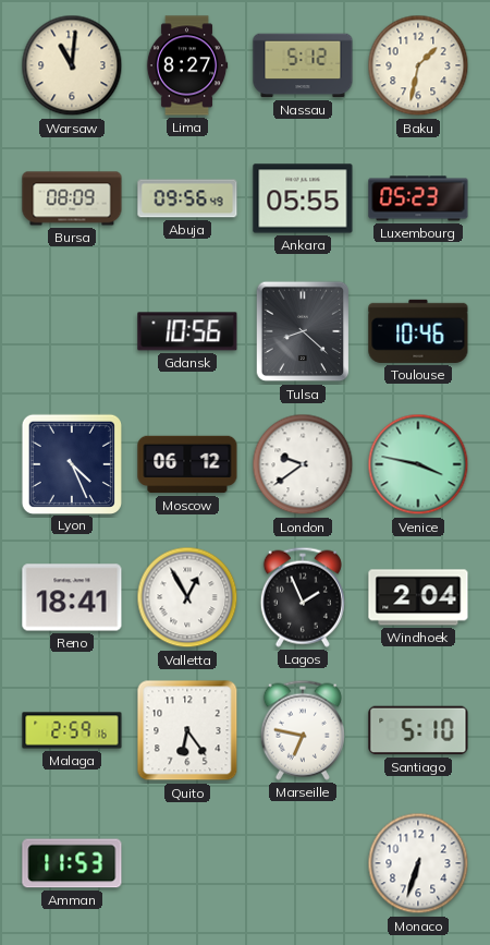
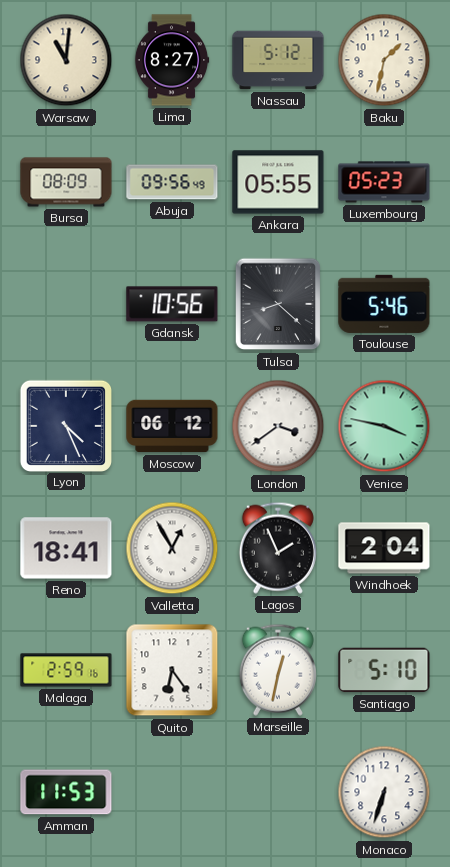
Toulouse: 10:46 -> 5:46 (384, 304)
London: 9:39 -> 3:39 (278, 426)
Marseille: 6:47 -> 12:32 (278, 670)
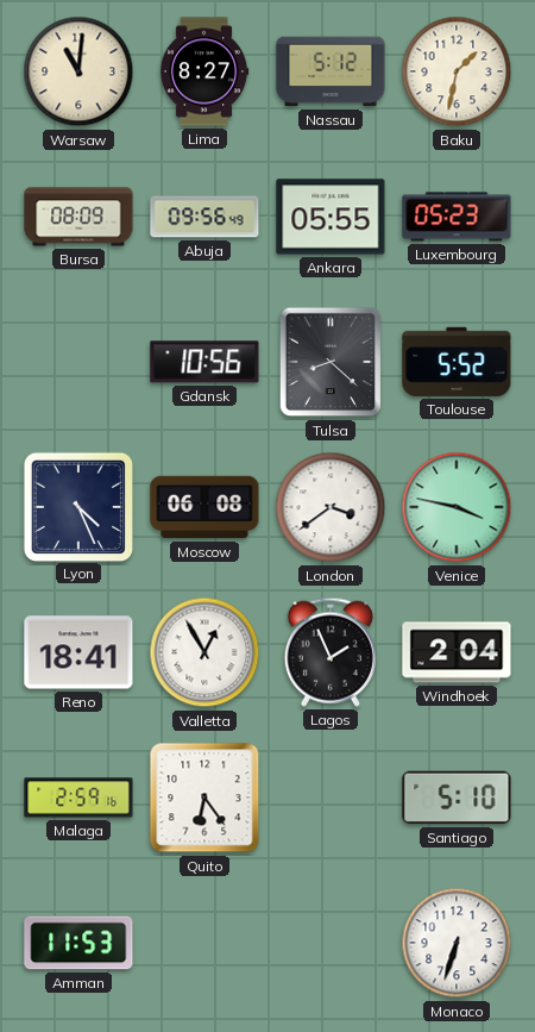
Toulouse: 5:46 -> 5:52 (457, 362)
Moscow: 06:12 -> 06:08 (204, 507)
Marseille: 12:32 -> none (278, 670)
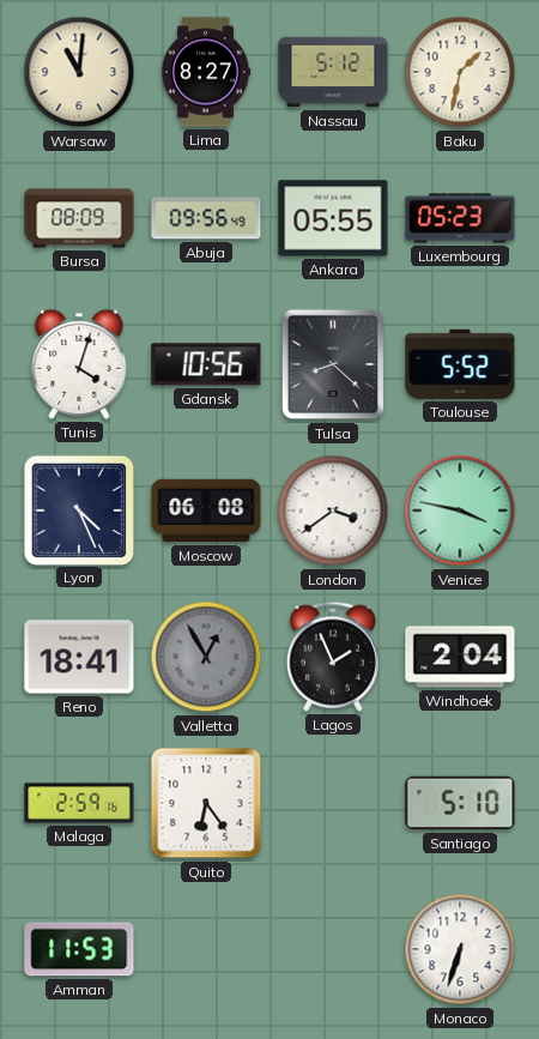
Tunis: none -> 4:03 (79, 364)
Valletta dial: white -> grey (206, 657)
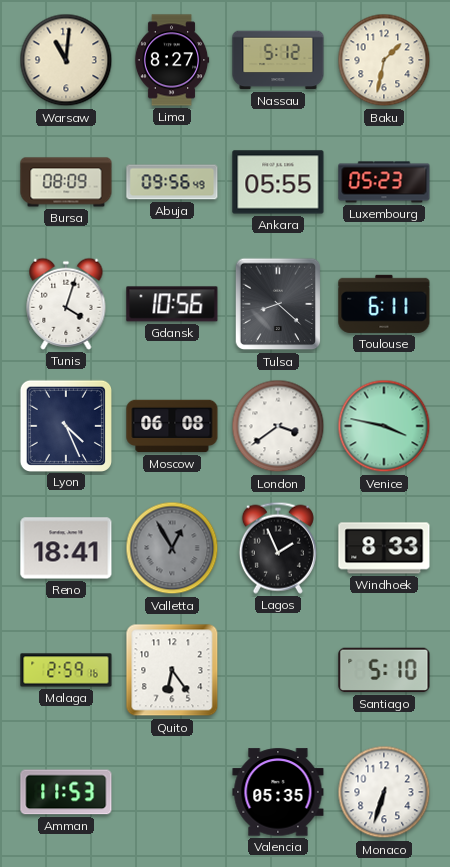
Toulouse: 5:52 -> 6:11 (384, 304)
Windhoek: 2:04 -> 8:33 (384, 548)
Valencia: none -> 05:35 (278, 792)
